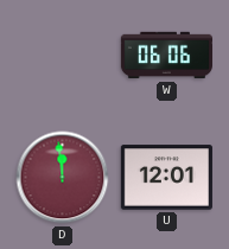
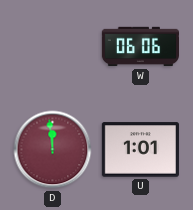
U: 12:01 -> 1:01 (140, 150)
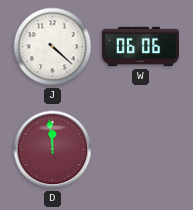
J: none -> 4:22 (53, 47)
U: 1:01 -> none (140, 150)
